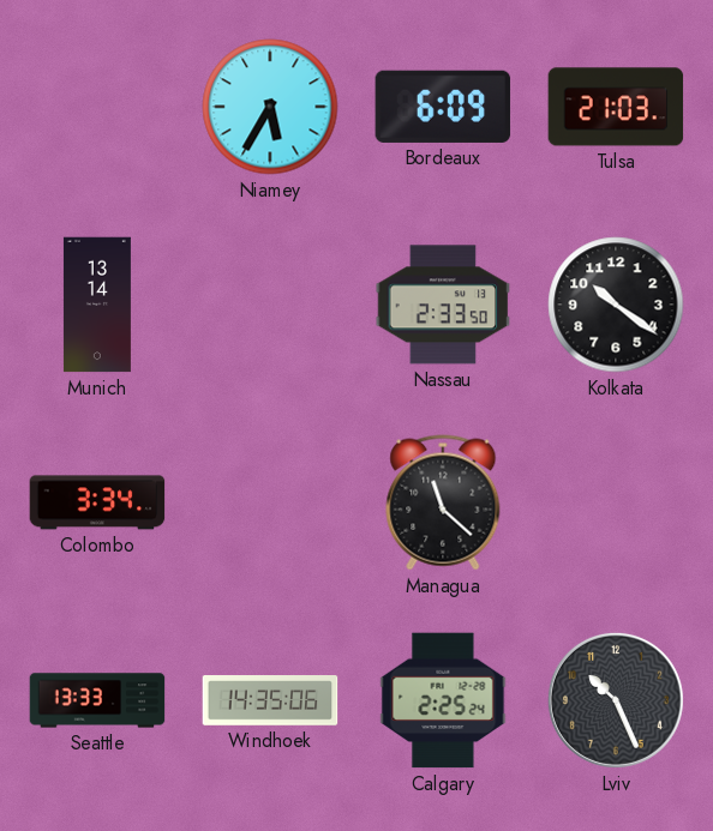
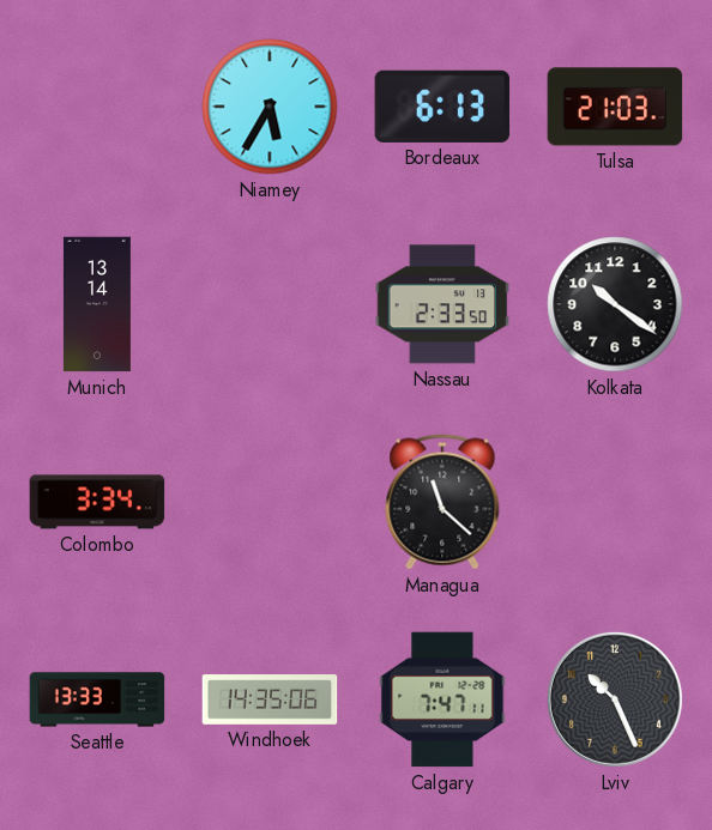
Bordeaux: 6:09 -> 6:13 (442, 107)
Calgary: 2:25 -> 7:47 (442, 699)
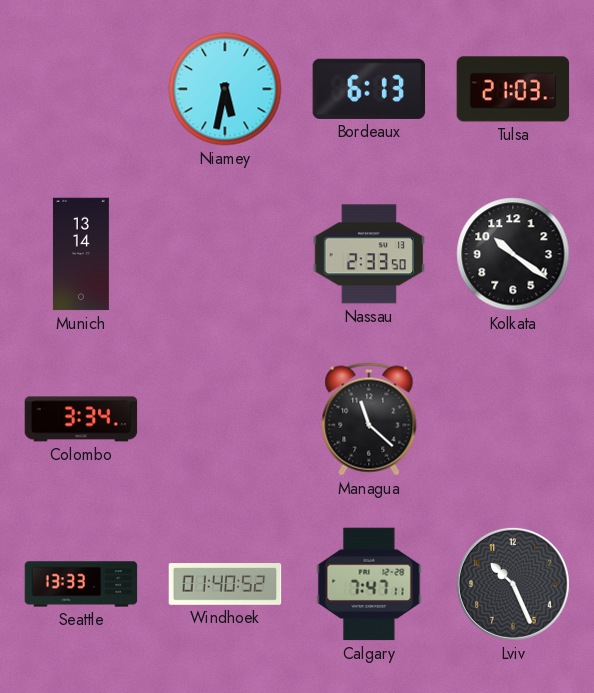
Niamey: 5:35 -> 5:32 (225, 89)
Windhoek: 14:35 -> 01:40 (225, 584)
